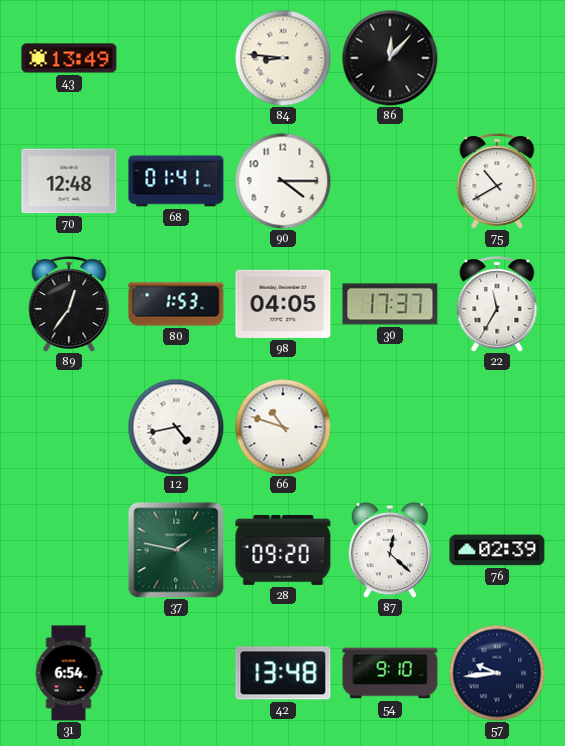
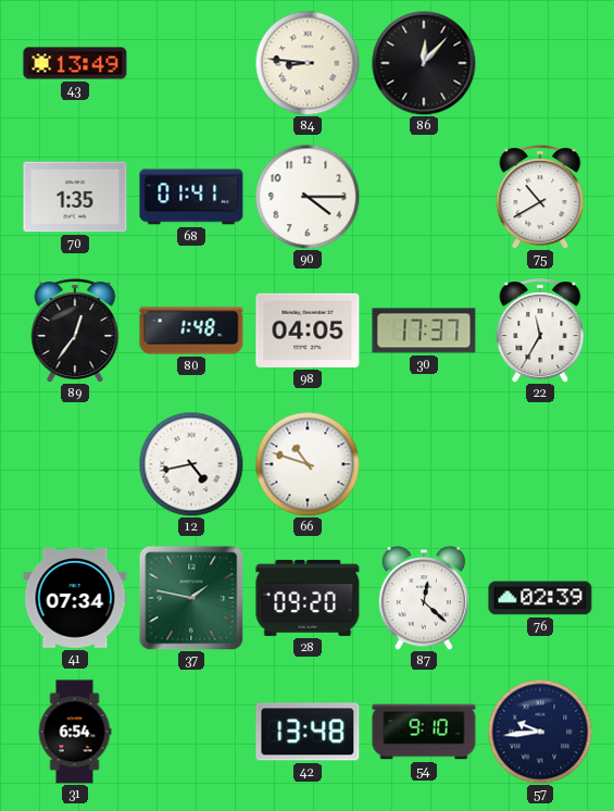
70: 12:48 -> 1:35 (75, 197)
80: 1:53 -> 1:48 (191, 330)
41: none -> 07:34 (75, 599)
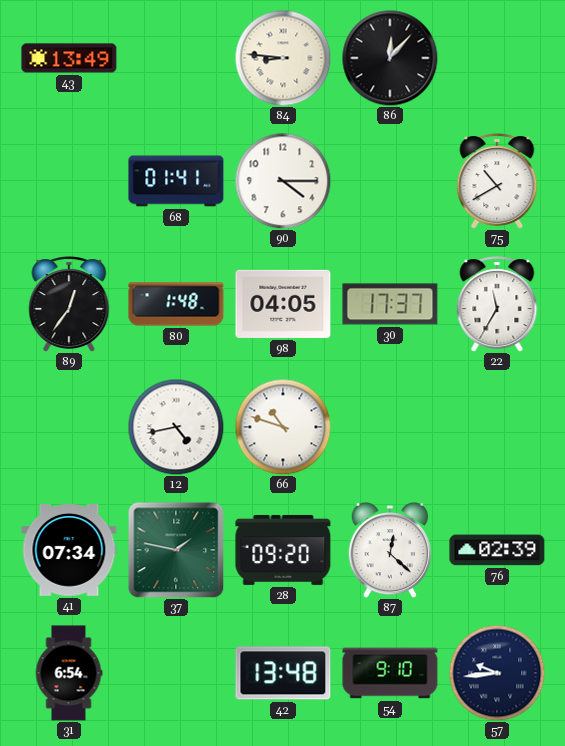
70: 1:35 -> none (75, 197)
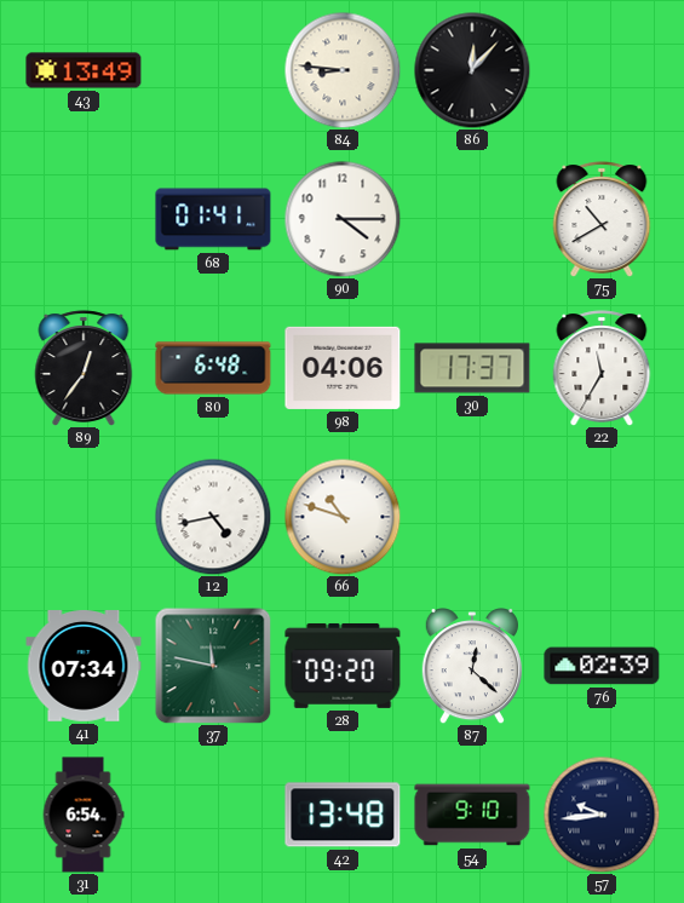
80: 1:48 -> 6:48 (213, 368)
98: 04:05 -> 04:06 (343, 368)
37: 1:47 -> 11:47 (213, 666)
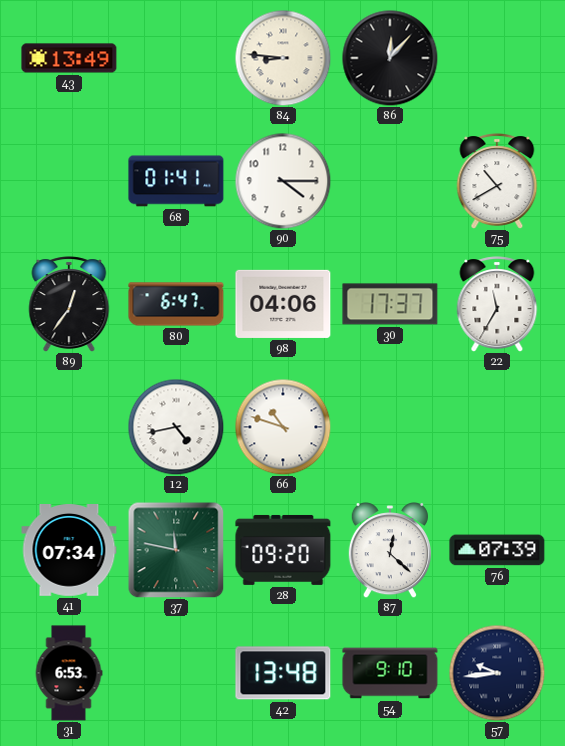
80: 6:48 -> 6:47 (176, 304)
76: 02:39 -> 07:39 (497, 550)
31: 6:54 -> 6:53 (69, 673)
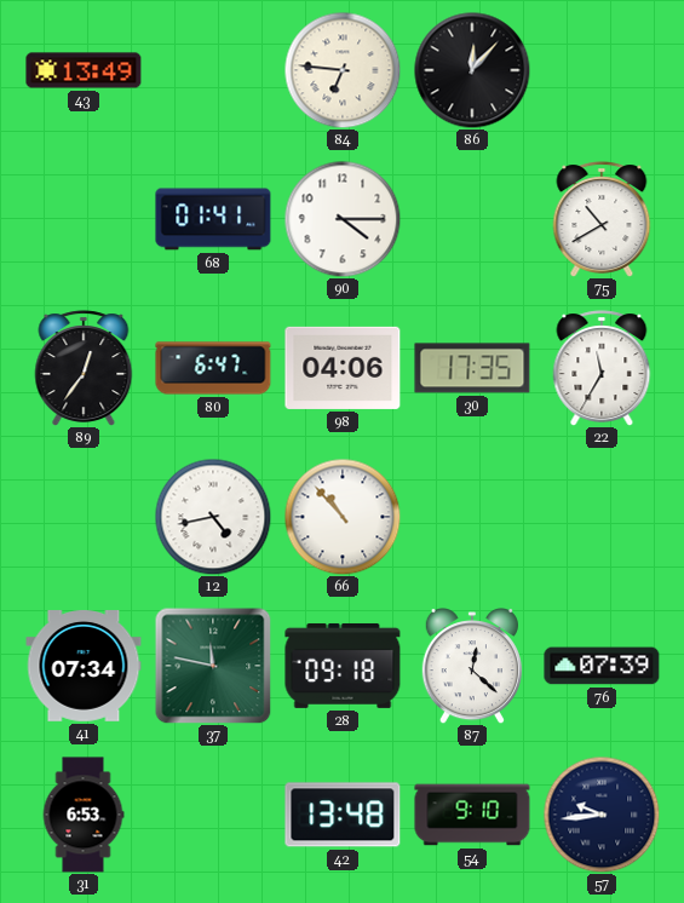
84: 8:46 -> 6:46 (343, 70)
30: 17:37 -> 17:35 (472, 368)
66: 10:48 -> 10:53 (343, 517)
28: 09:20 -> 09:18 (343, 666)
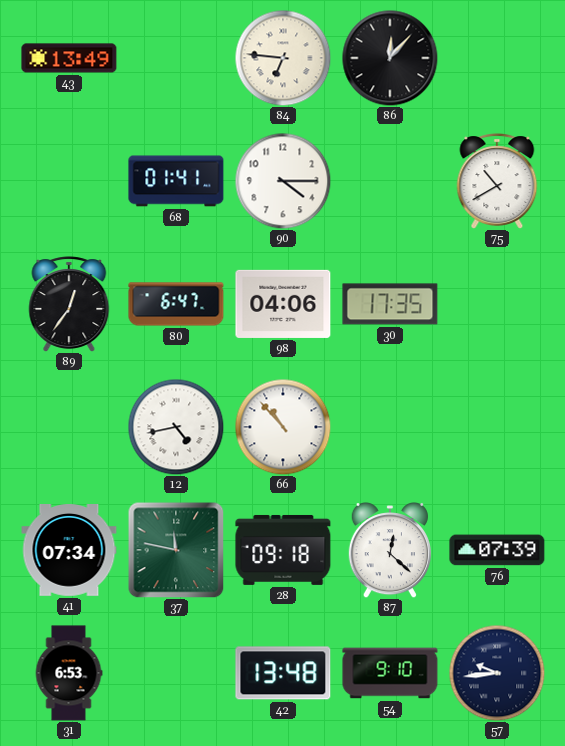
22: 11:35 -> none (602, 368)
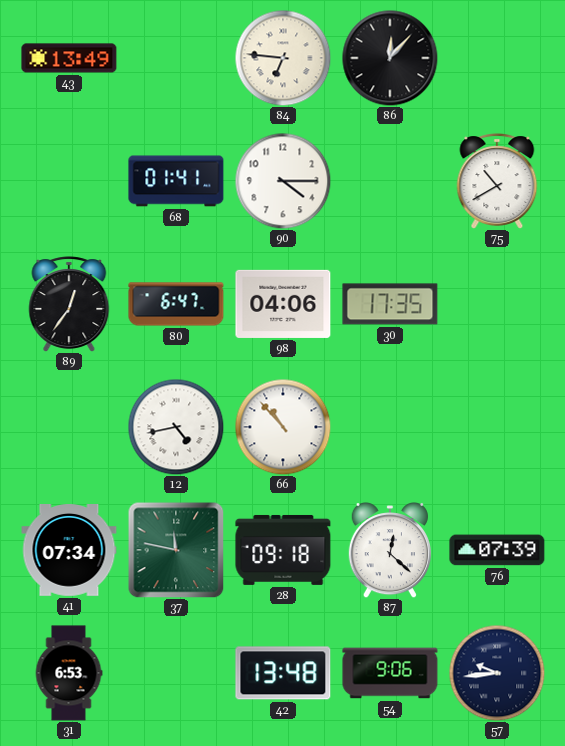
54: 9:10 -> 9:06 (390, 673)
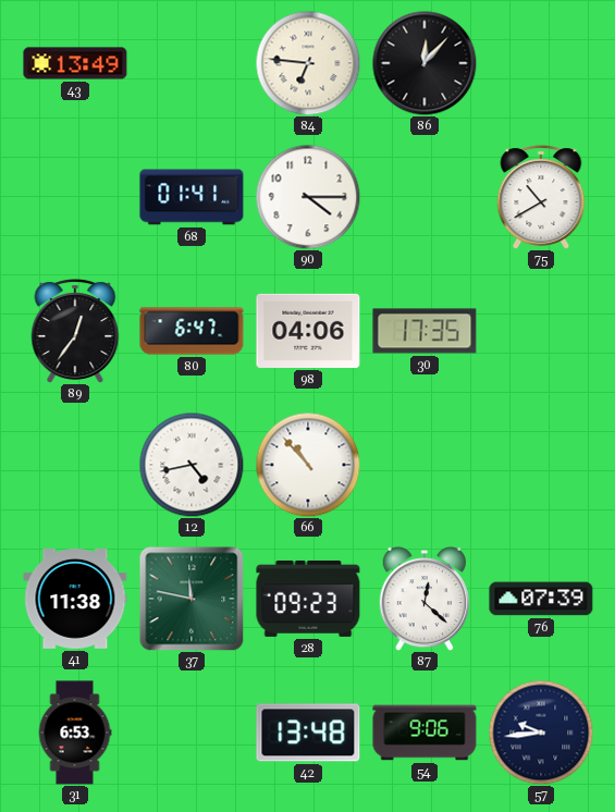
41: 07:34 -> 11:38 (75, 600)
28: 09:18 -> 09:23 (308, 599)
